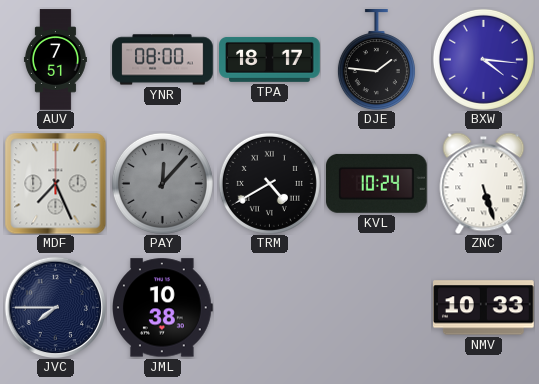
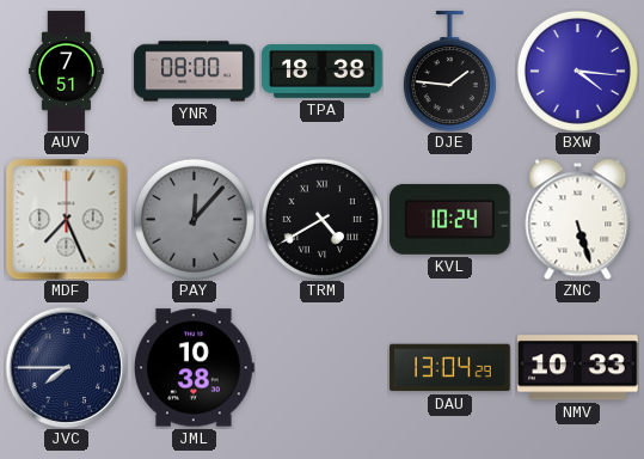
TPA: 18:17 -> 18:38 (323, 71)
DAU: none -> 13:04 (450, 368)
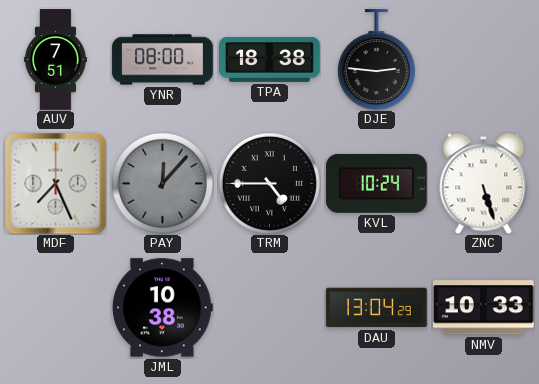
DJE: 1:46 -> 2:46 (376, 60)
BXW: 4:16 -> none (577, 71)
TRM: 4:40 -> 4:45 (269, 183)
JVC: 7:45 -> none (66, 367)
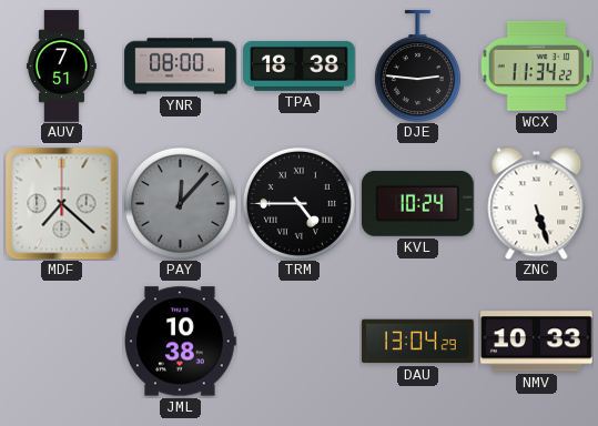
WCX: none -> 11:34 (536, 65)
MDF: 7:26 -> 7:22 (61, 203)
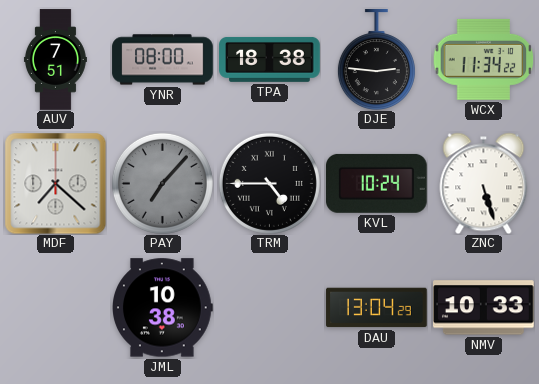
PAY: 12:07 -> 7:07 (162, 183)
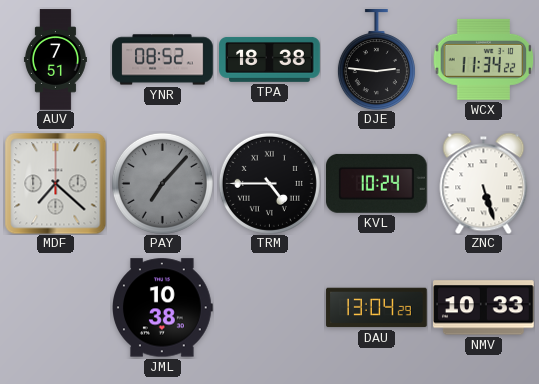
YNR: 08:00 -> 08:52 (163, 60)
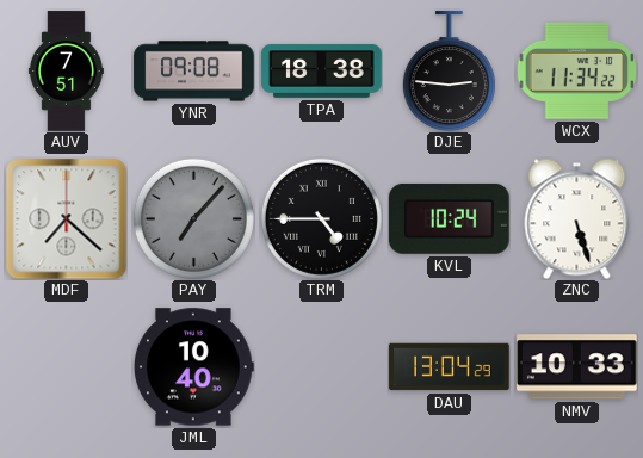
YNR: 08:52 -> 09:08 (194, 72)
JML: 10:38 -> 10:40 (194, 367)
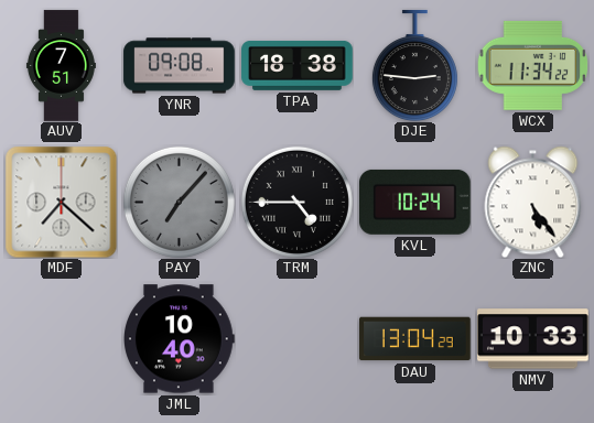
ZNC: 5:27 -> 5:24 (533, 202)
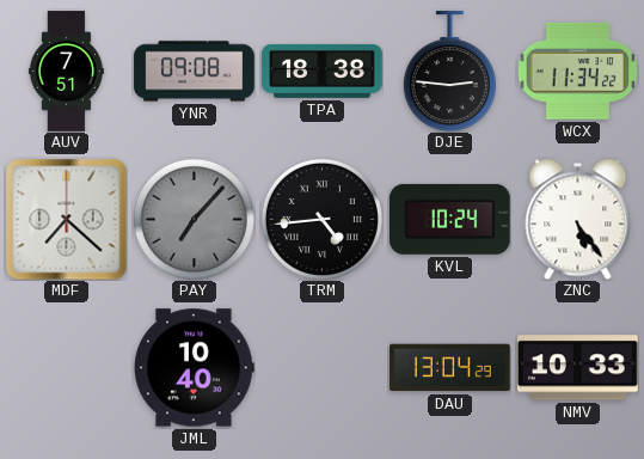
TRM: 4:45 -> 4:44 (321, 219)
